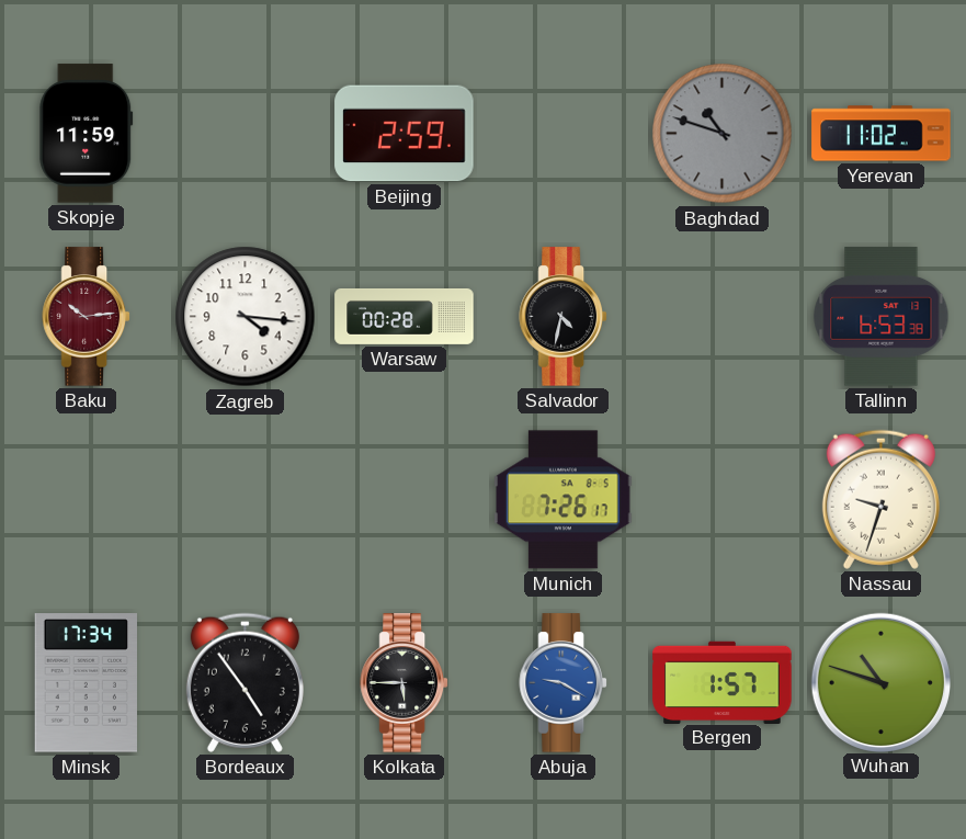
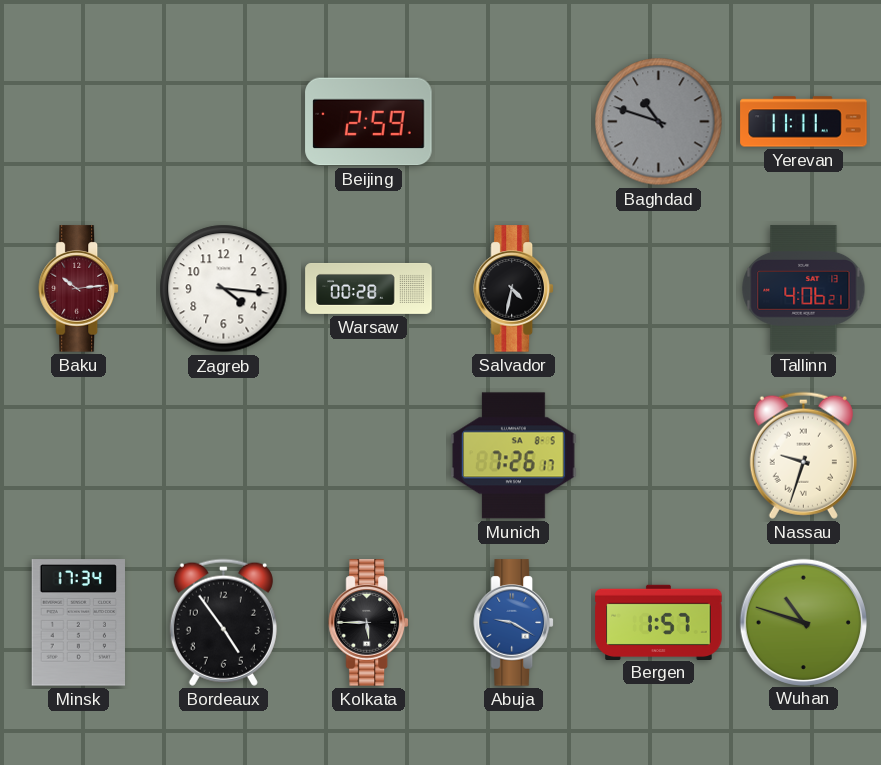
Skopje: 11:59 -> none (87, 134)
Yerevan: 11:02 -> 11:11 (804, 122)
Tallinn: 6:53 -> 4:06 (804, 289)
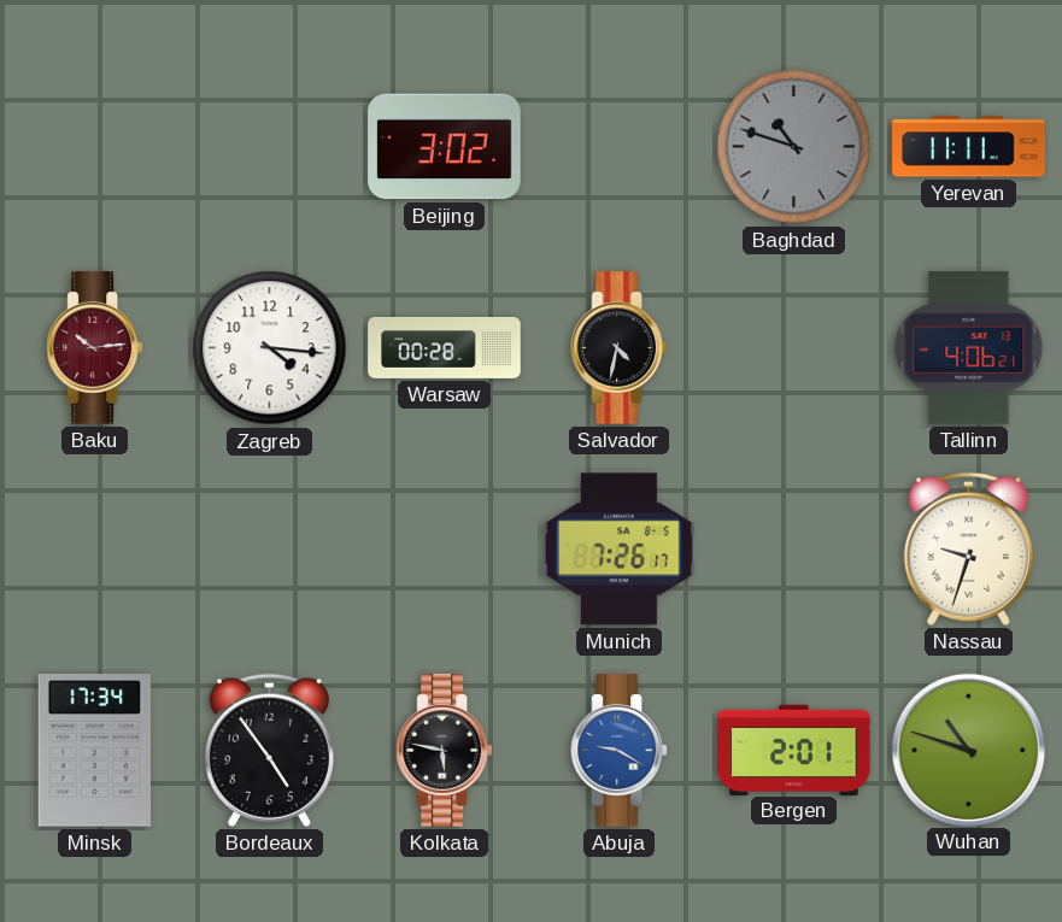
Beijing: 2:59 -> 3:02 (445, 147)
Kolkata: 5:45 -> 5:47 (444, 751)
Bergen: 1:57 -> 2:01 (794, 750)
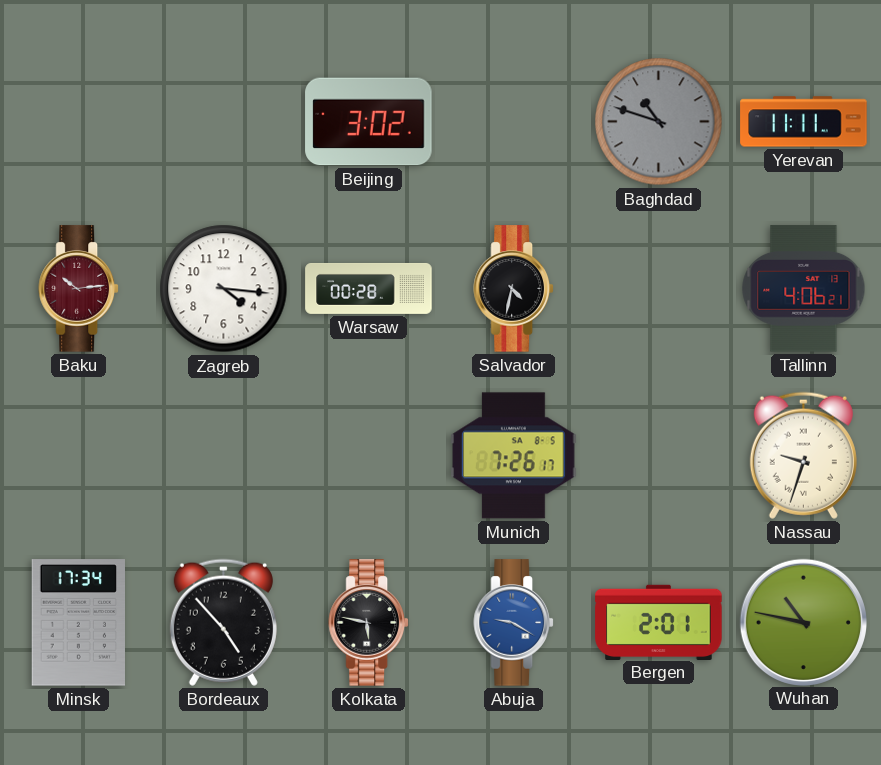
Bordeaux: 4:54 -> 4:53 (223, 622)
Wuhan: 10:48 -> 10:47 (803, 622)
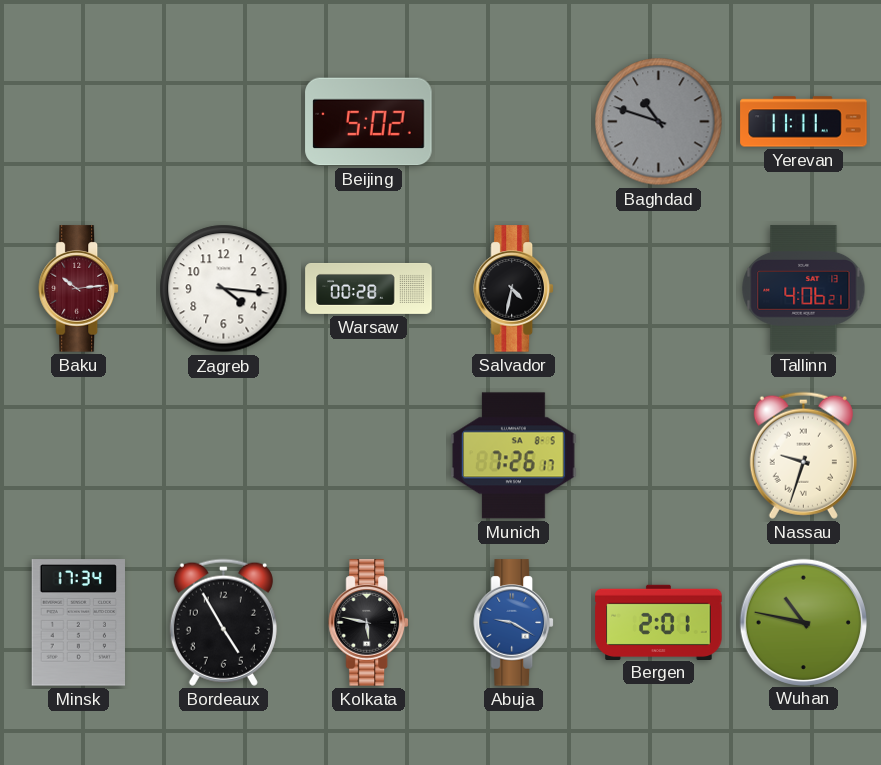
Beijing: 3:02 -> 5:02 (369, 122)
Bordeaux: 4:53 -> 4:55 (223, 622)
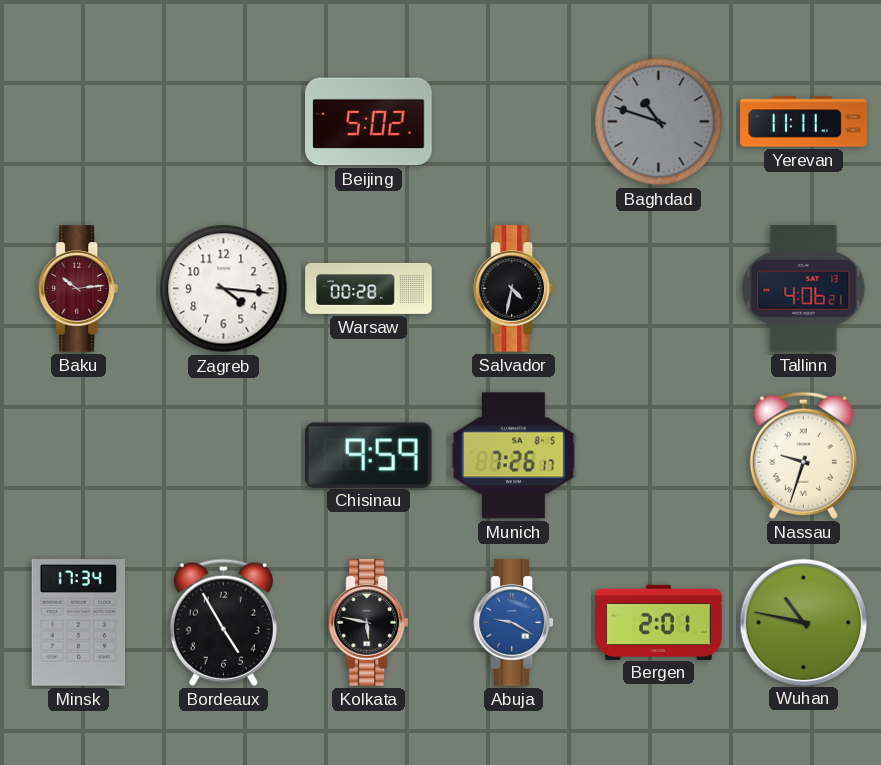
Chisinau: none -> 9:59 (368, 455)
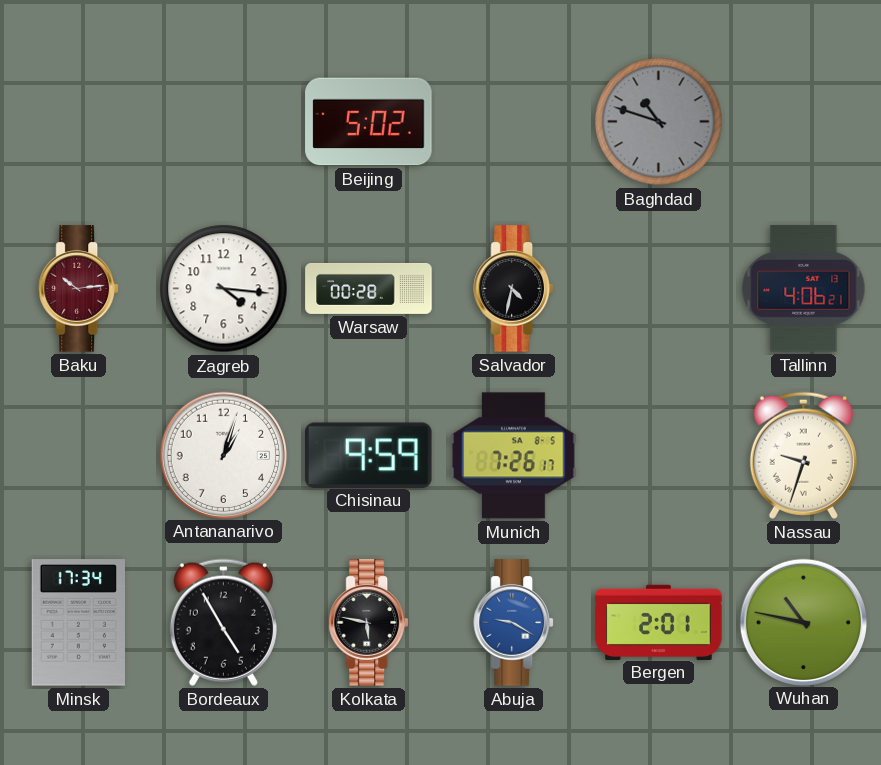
Yerevan: 11:11 -> none (804, 122)
Antananarivo: none -> 1:03 (223, 455)
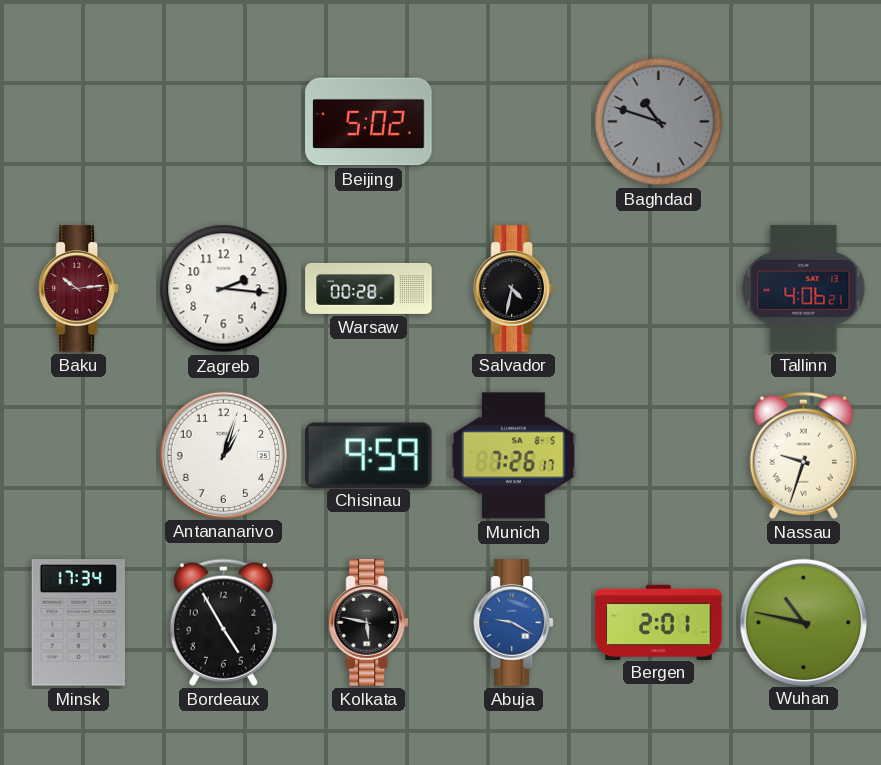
Zagreb: 4:16 -> 2:16 (224, 289)
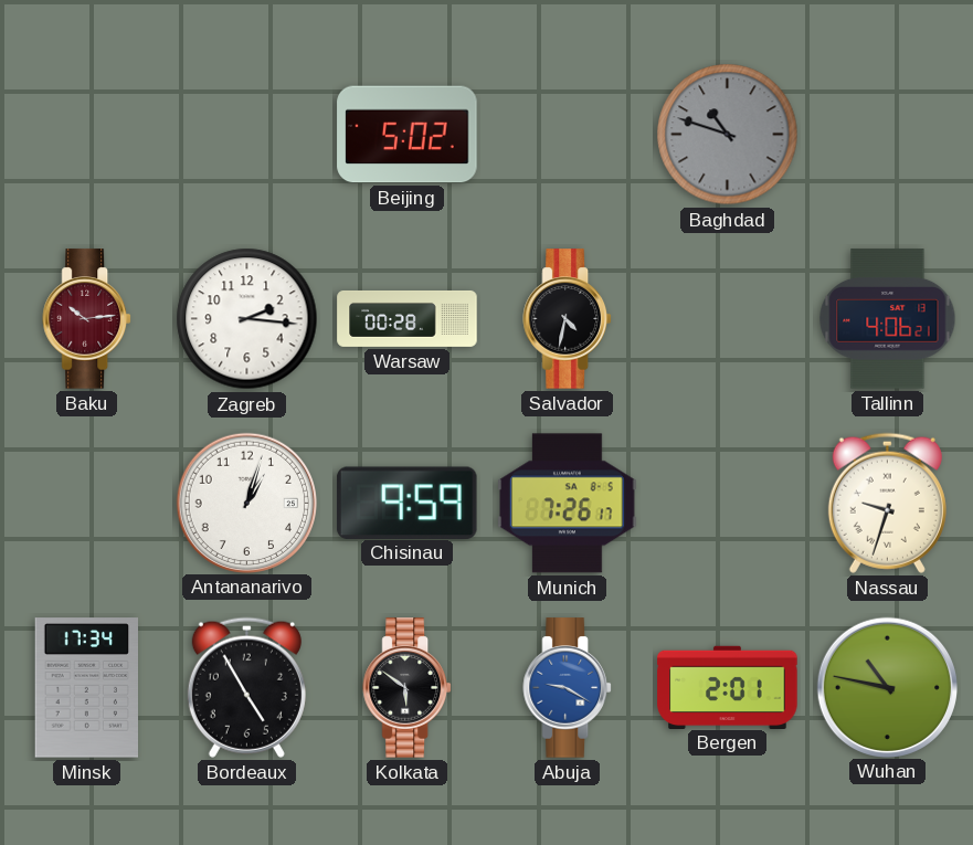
Kolkata: 5:47 -> 5:51 (406, 688)
